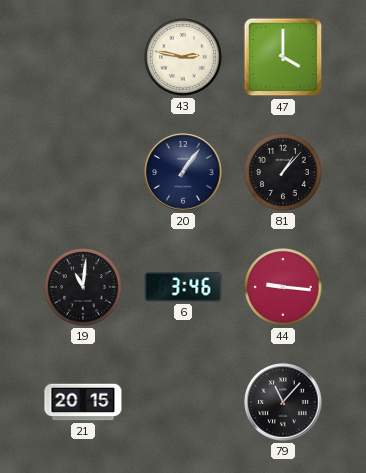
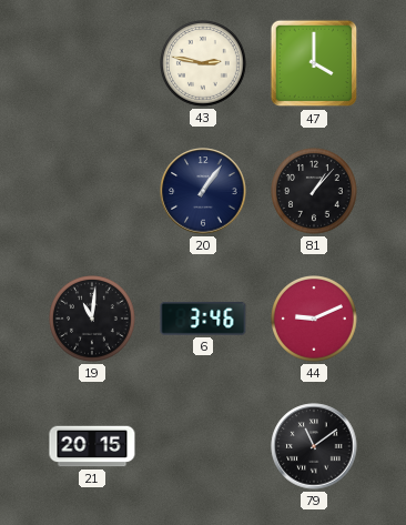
44: 9:16 -> 9:11 (315, 320)
79: 11:07 -> 11:09 (314, 446)
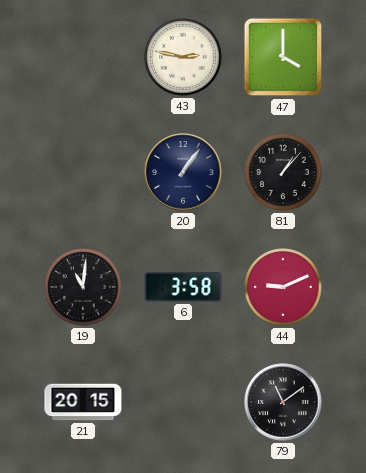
6: 3:46 -> 3:58 (183, 287)
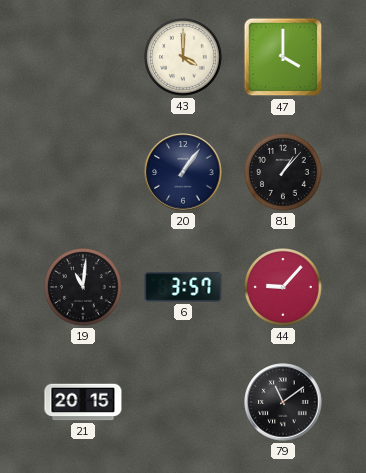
43: 2:47 -> 4:00 (184, 58)
6: 3:58 -> 3:57 (183, 287)
44: 9:11 -> 9:07 (284, 288)
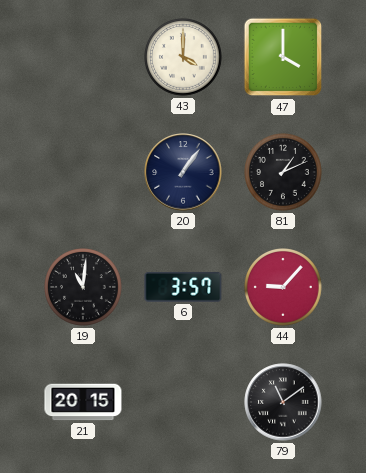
81: 1:07 -> 1:11 (284, 173)
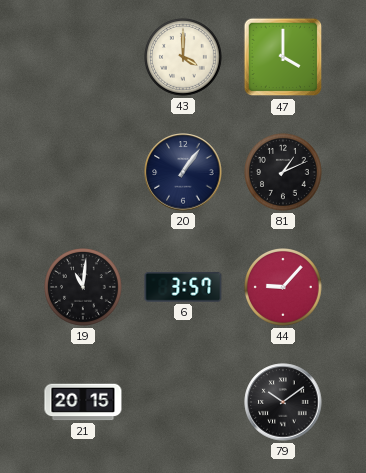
79: 11:09 -> 10:09 (283, 402)
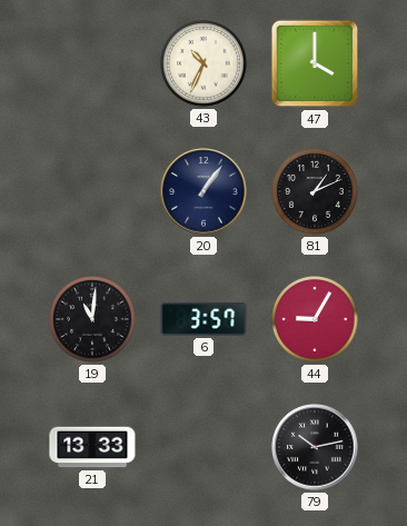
43: 4:00 -> 10:34 (205, 64)
44: 9:07 -> 9:05 (316, 320)
21: 20:15 -> 13:33 (92, 447)
79: 10:09 -> 10:13 (315, 447)
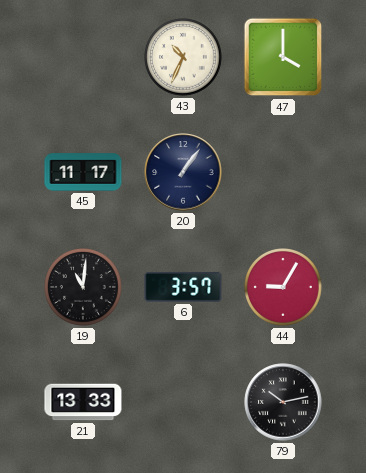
45: none -> 11:17 (83, 172)
81: 1:11 -> none (316, 192)
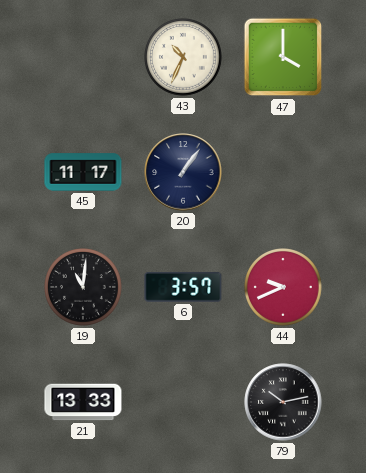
44: 9:05 -> 9:41 (284, 288)
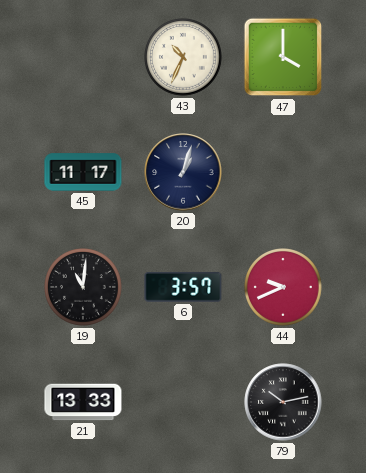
20: 1:06 -> 1:03 (183, 172)
